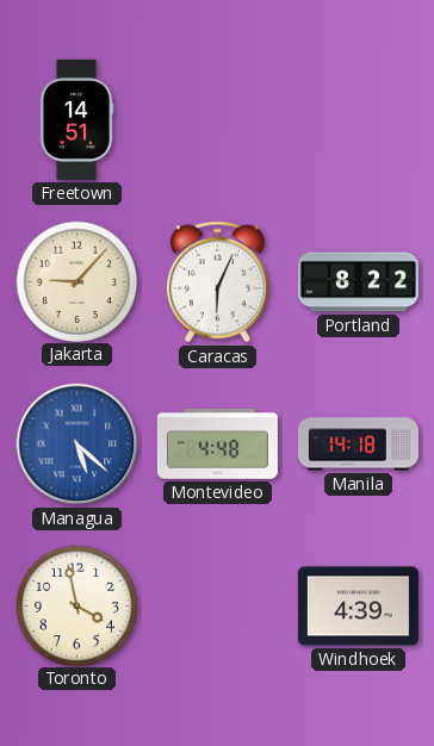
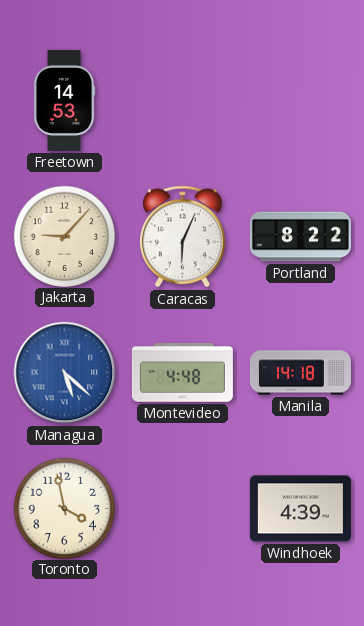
Freetown: 14:51 -> 14:53 (64, 100)
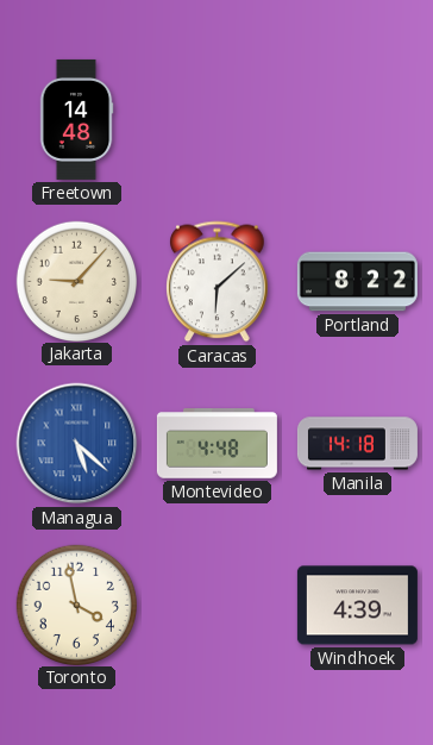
Freetown: 14:53 -> 14:48 (76, 119)
Caracas: 6:04 -> 6:08 (218, 282)
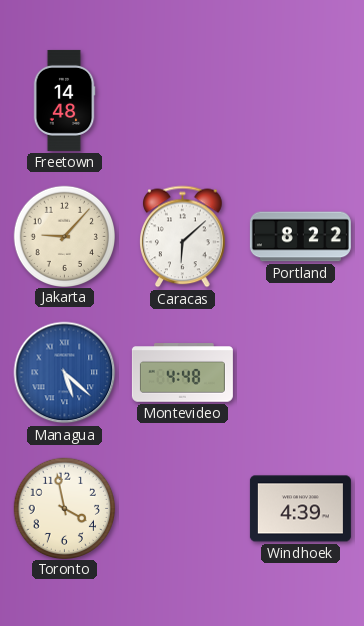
Manila: 14:18 -> none (357, 444)
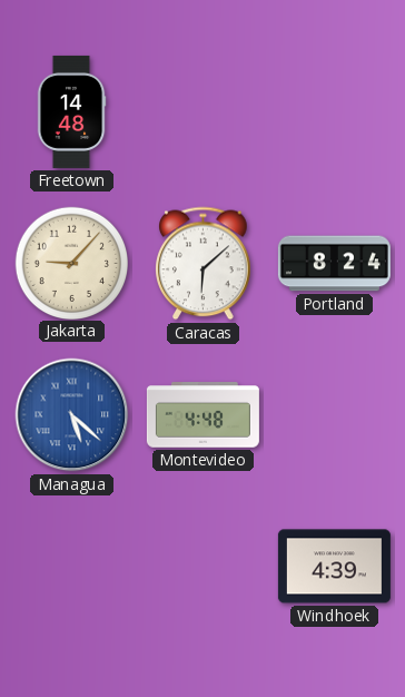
Portland: 8:22 -> 8:24 (334, 264)
Toronto: 3:58 -> none (64, 508)
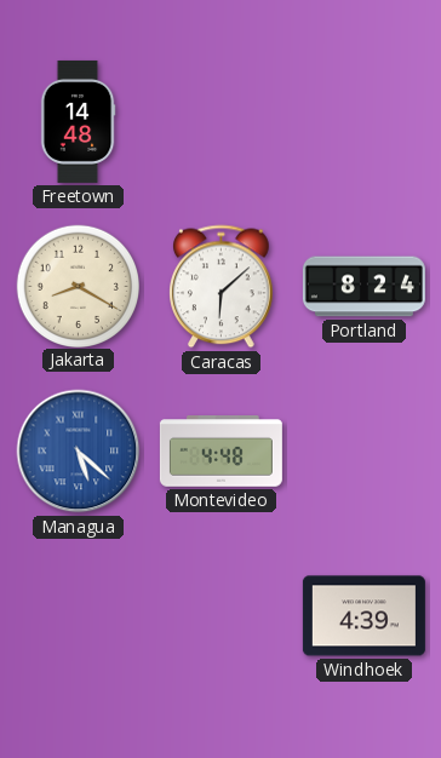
Jakarta: 9:07 -> 8:20 (78, 286)
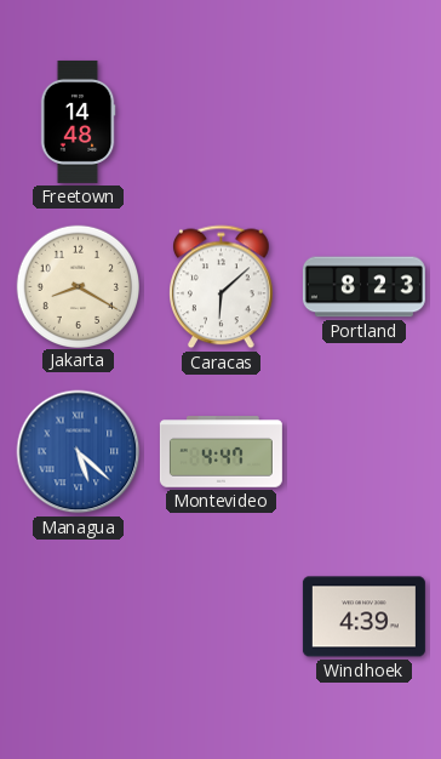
Portland: 8:24 -> 8:23 (363, 287)
Montevideo: 4:48 -> 4:47 (220, 452)
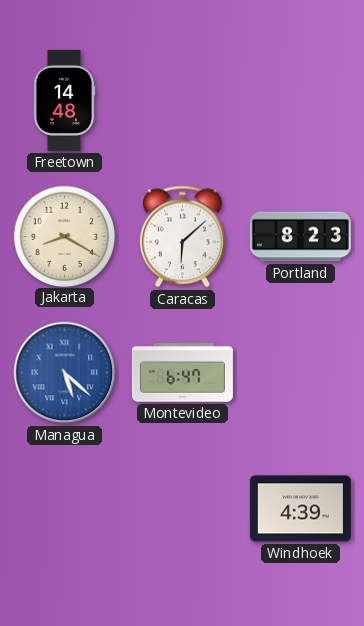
Montevideo: 4:47 -> 6:47 (182, 373)
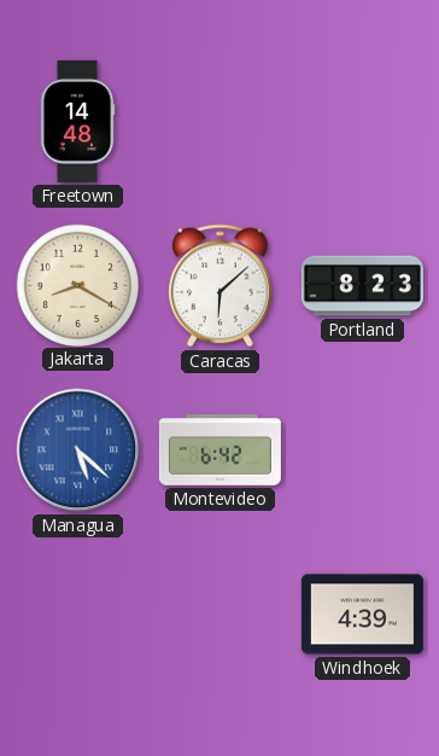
Montevideo: 6:47 -> 6:42 (219, 450)
